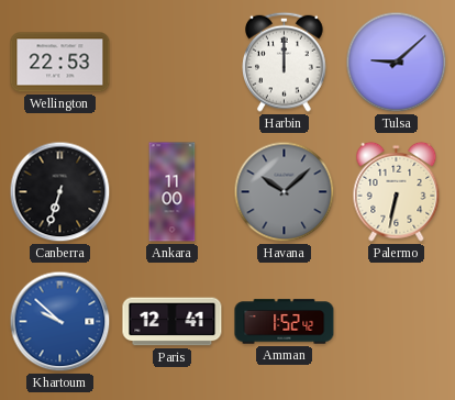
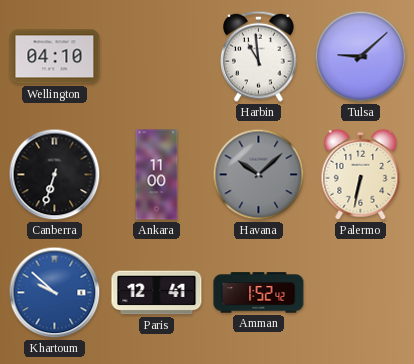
Wellington: 22:53 -> 04:10 (55, 57)
Harbin: 12:00 -> 10:59 (259, 56)
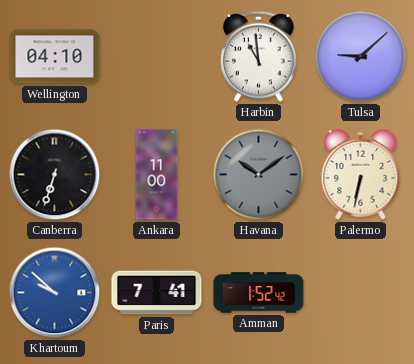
Havana: 10:08 -> 10:09 (259, 175)
Paris: 12:41 -> 7:41 (157, 293)
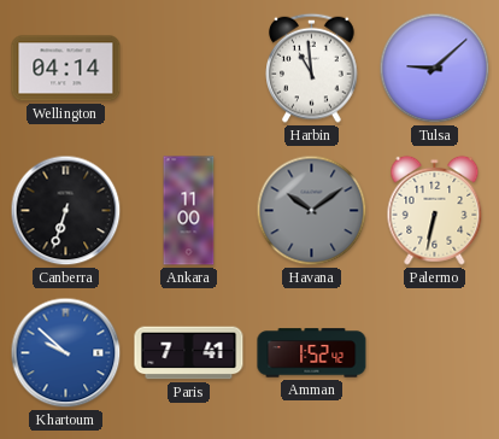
Wellington: 04:10 -> 04:14 (66, 69)
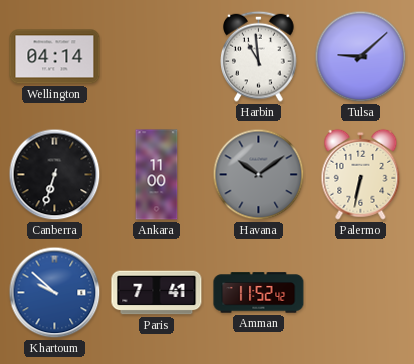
Amman: 1:52 -> 11:52 (259, 293)
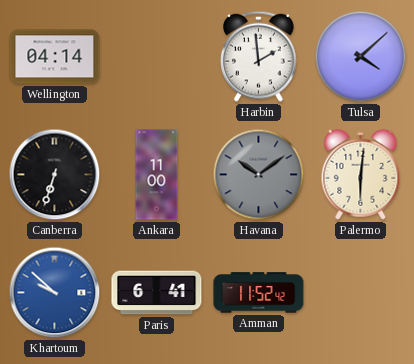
Harbin: 10:59 -> 1:59 (259, 56)
Tulsa: 9:08 -> 4:08 (361, 57)
Palermo: 6:32 -> 6:01 (361, 174)
Paris: 7:41 -> 6:41 (157, 293)
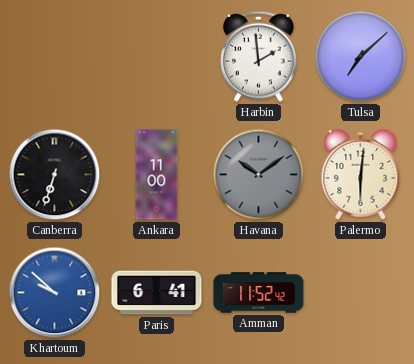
Wellington: 04:14 -> none (55, 57)
Tulsa: 4:08 -> 7:08 (361, 57)
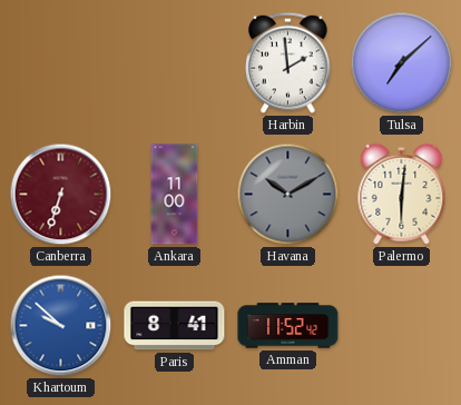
Canberra dial: black -> burgundy (61, 195)
Havana: 10:09 -> 10:10 (288, 195)
Paris: 6:41 -> 8:41 (175, 326)
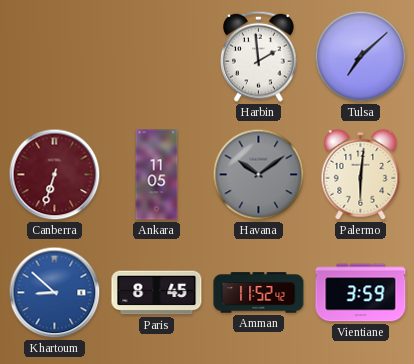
Ankara: 11:00 -> 11:05 (157, 175)
Havana: 10:10 -> 10:09 (259, 175)
Khartoum: 9:52 -> 8:52 (55, 293)
Paris: 8:41 -> 8:45 (157, 293)
Vientiane: none -> 3:59 (361, 293)
